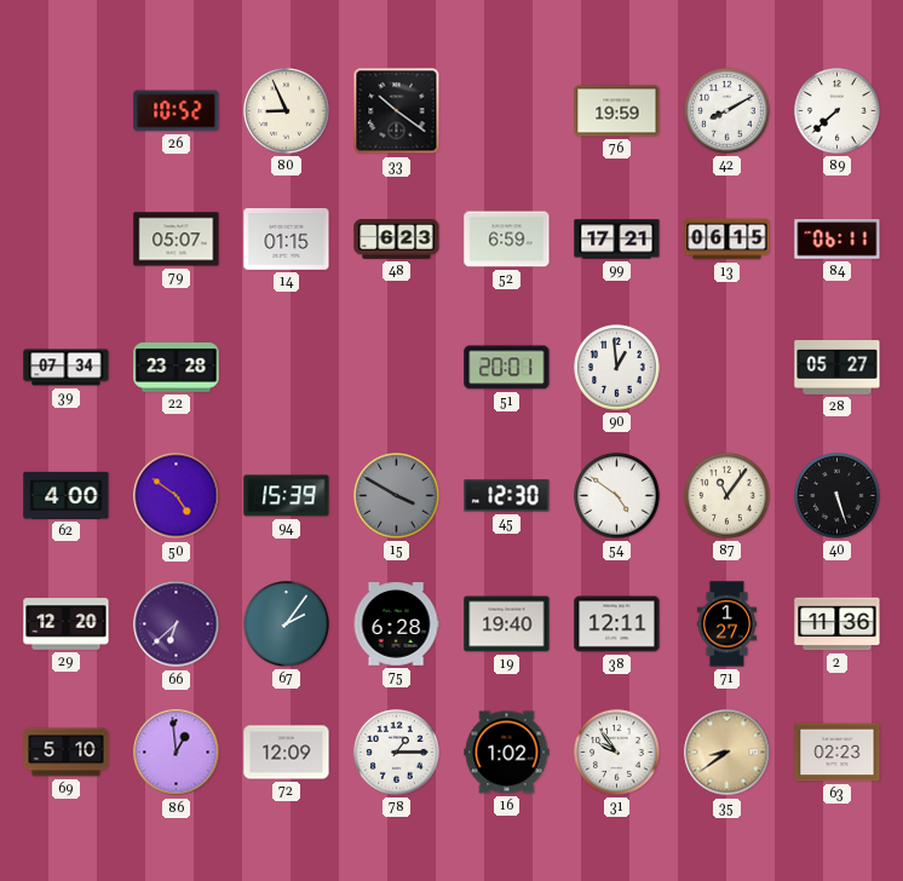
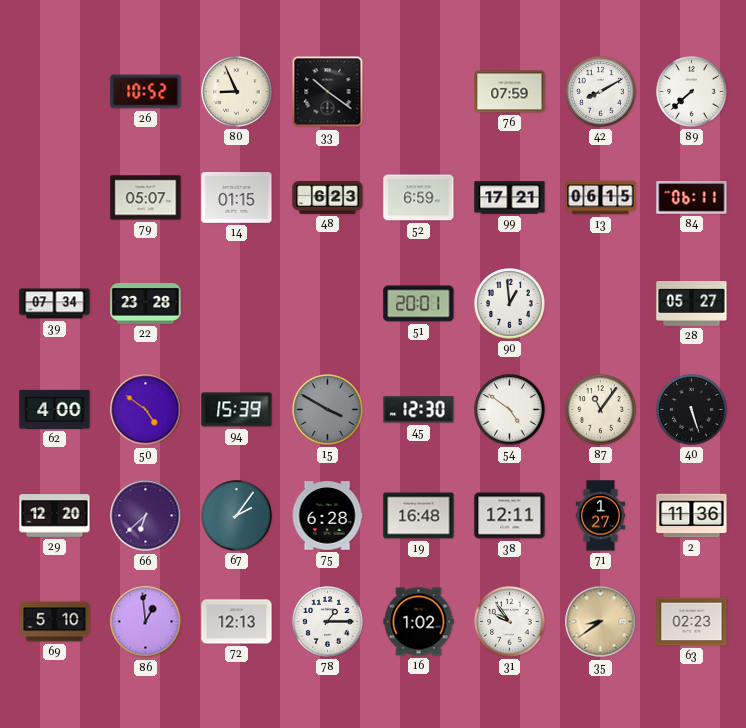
76: 19:59 -> 07:59 (510, 92)
19: 19:40 -> 16:48 (419, 516)
72: 12:09 -> 12:13 (237, 622)
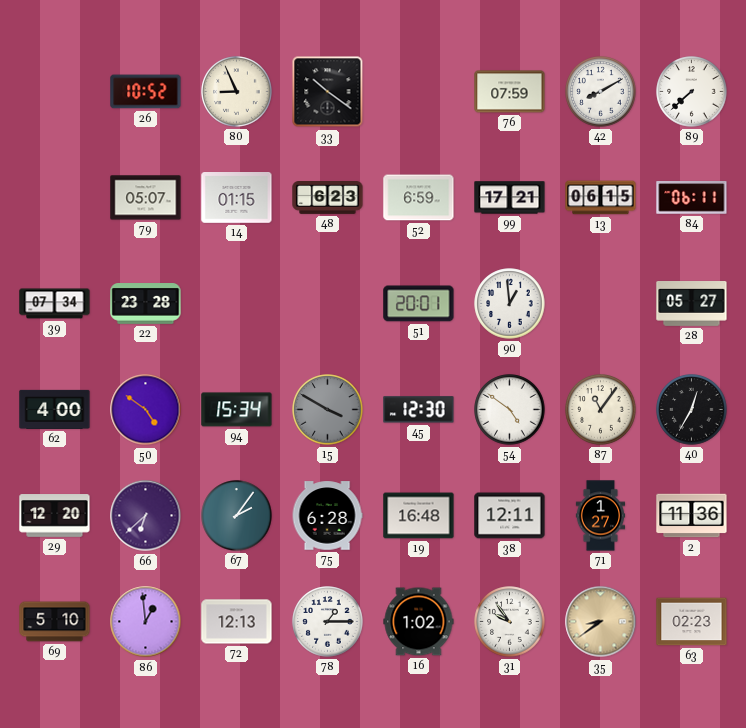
94: 15:39 -> 15:34 (237, 410)
40: 5:27 -> 12:35 (692, 410)
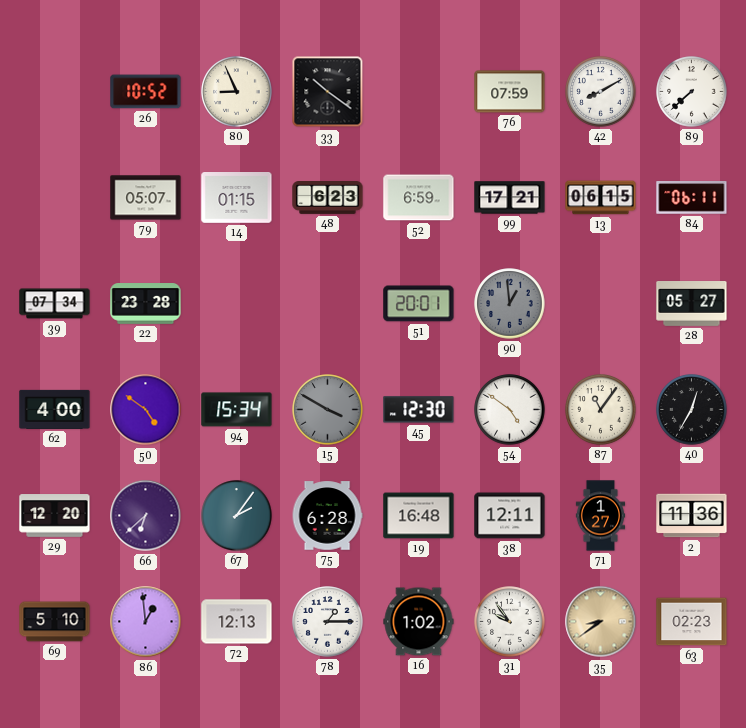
90 dial: white -> grey (510, 304)
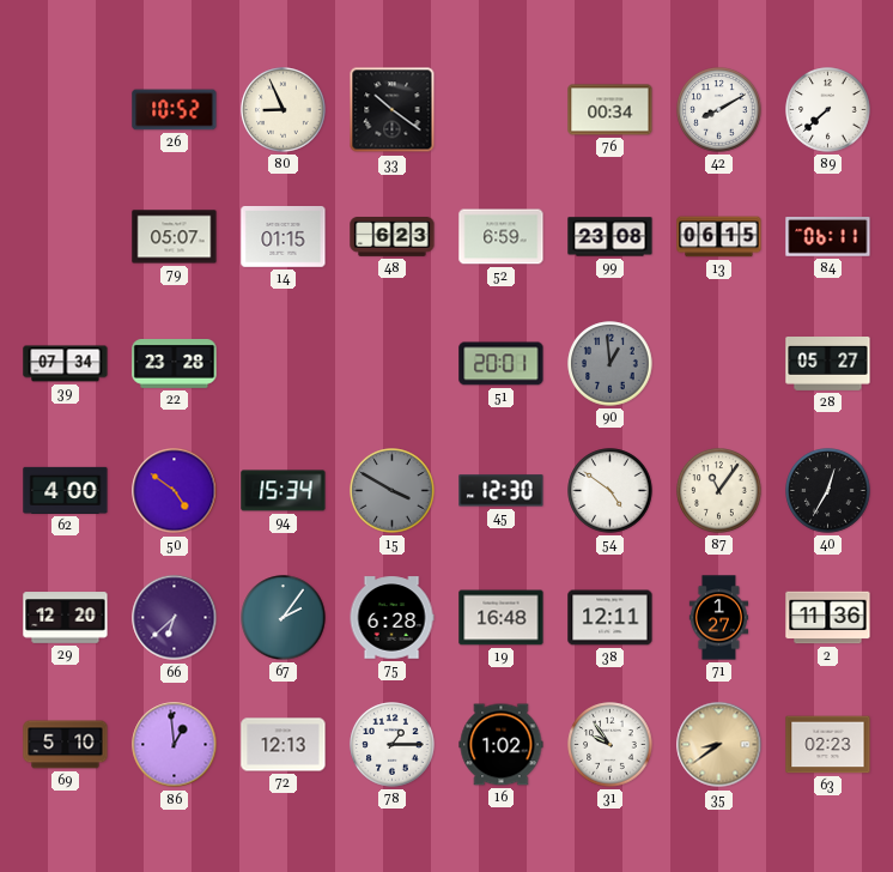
76: 07:59 -> 00:34 (610, 110)
99: 17:21 -> 23:08 (610, 237)
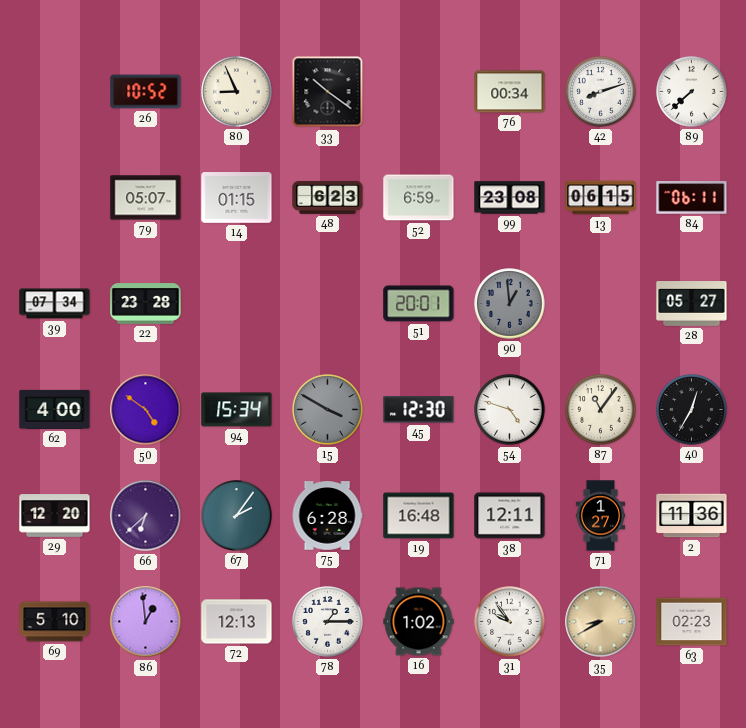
42: 8:10 -> 8:12 (601, 92)
54: 4:51 -> 4:48 (510, 410)
35: 8:39 -> 8:40 (601, 622)
